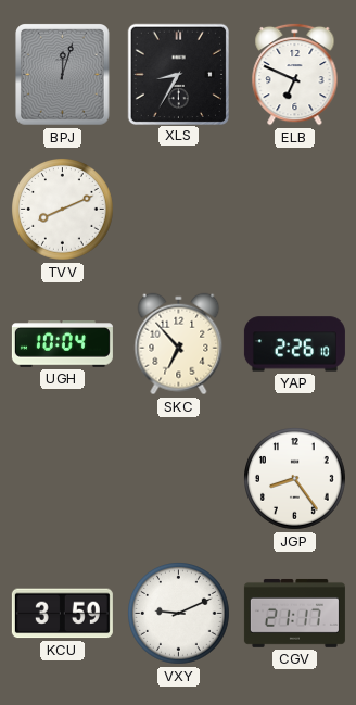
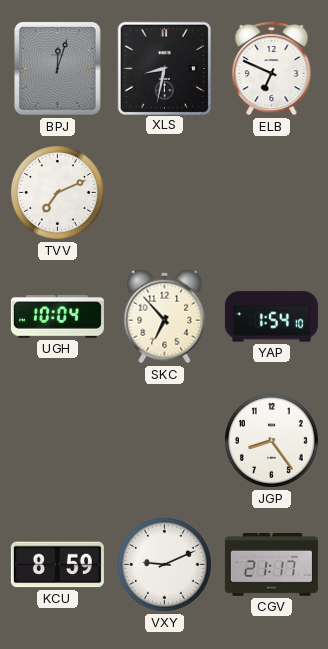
XLS: 8:35 -> 8:32 (164, 68)
TVV: 8:11 -> 7:11 (58, 193)
YAP: 2:26 -> 1:54 (271, 317)
KCU: 3:59 -> 8:59 (57, 565)
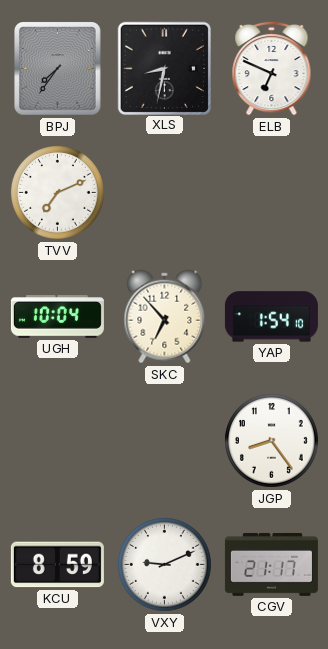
BPJ: 12:03 -> 7:36 (58, 69)
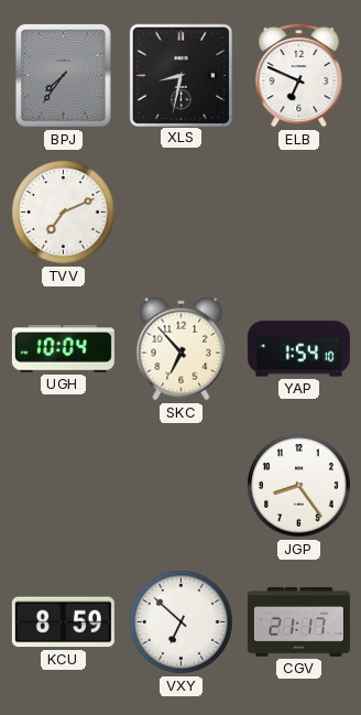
VXY: 9:11 -> 6:52 (182, 622)
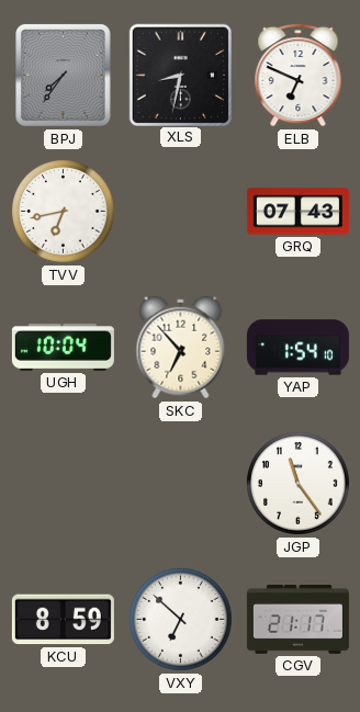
TVV: 7:11 -> 6:43 (64, 212)
GRQ: none -> 07:43 (297, 212)
JGP: 8:24 -> 11:24 (299, 484)
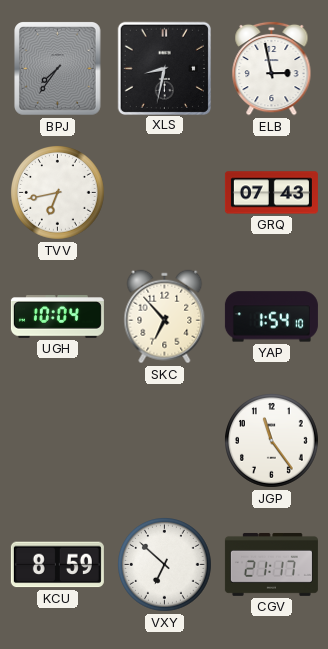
ELB: 6:49 -> 2:58 (272, 68)
